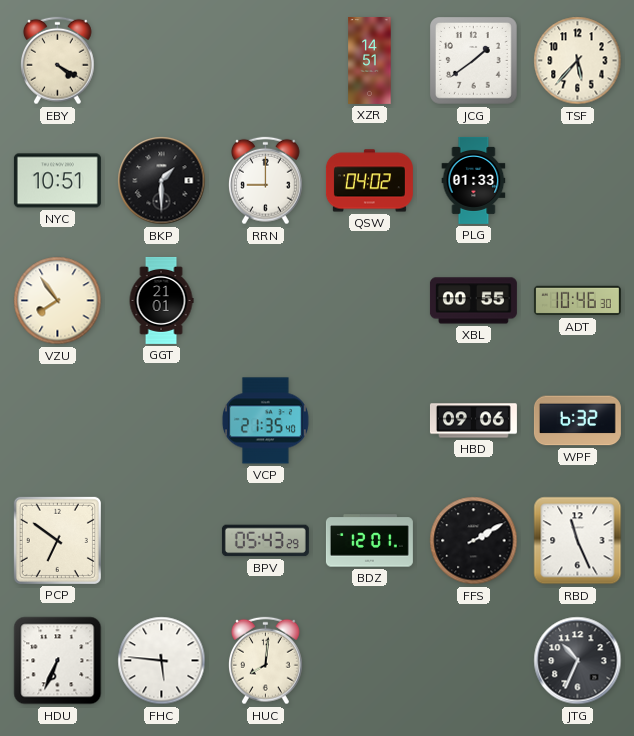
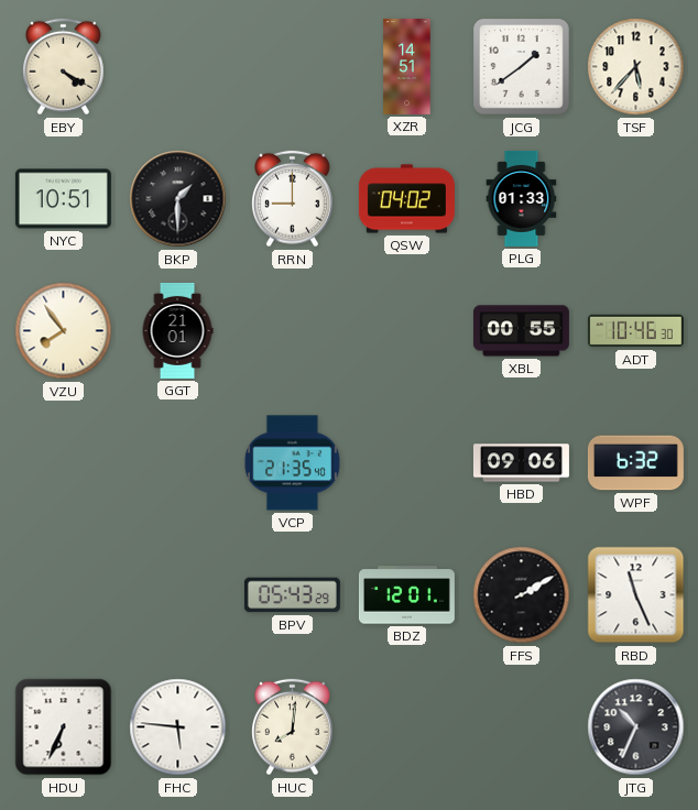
PCP: 6:51 -> none (57, 540)
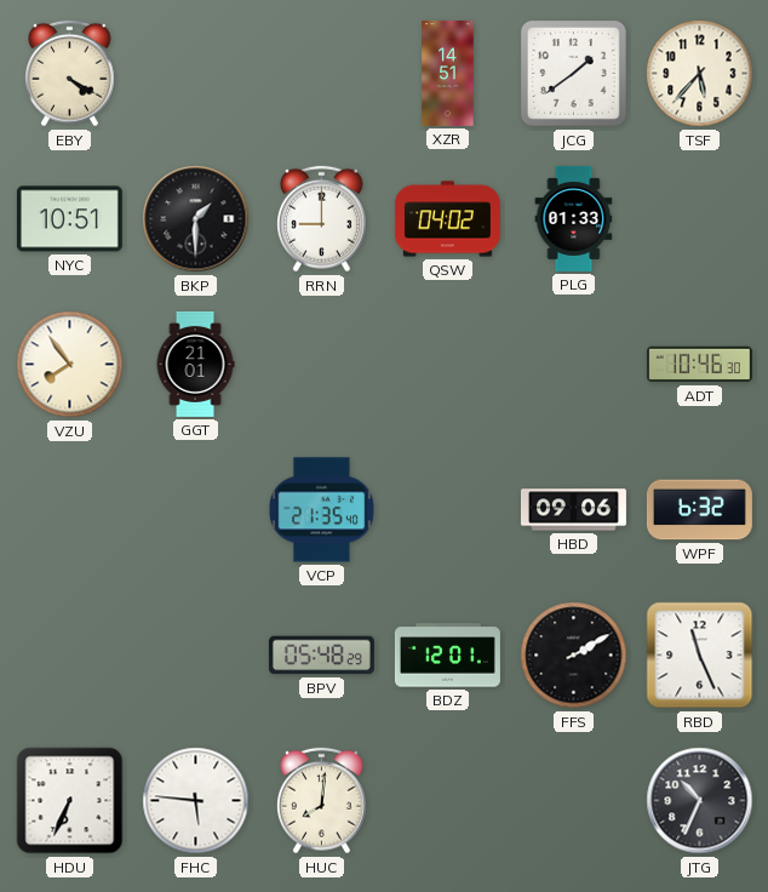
XBL: 00:55 -> none (521, 331)
BPV: 05:43 -> 05:48 (321, 656)
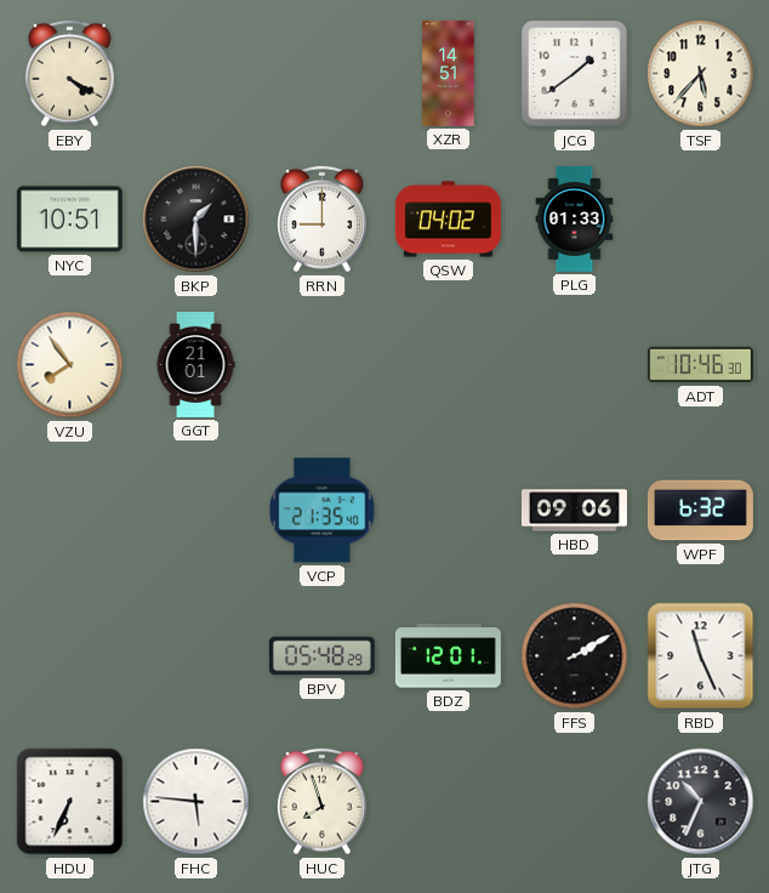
HUC: 8:01 -> 7:57 (323, 802)
